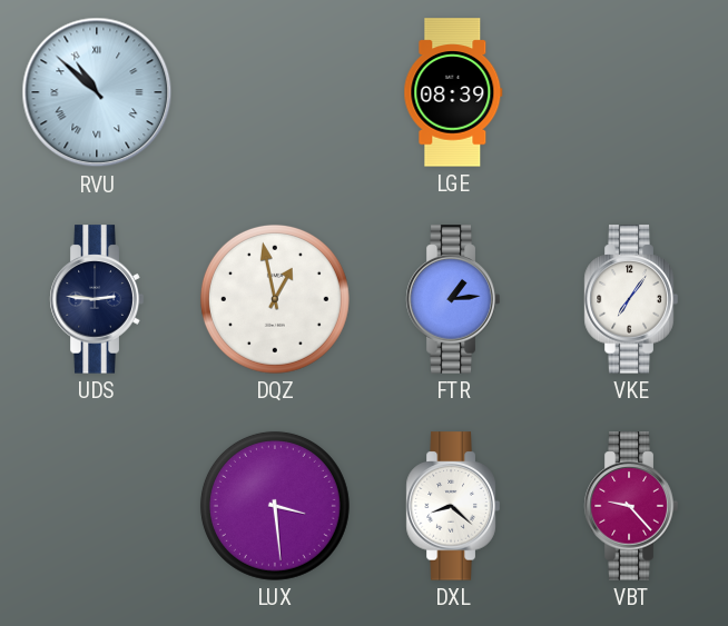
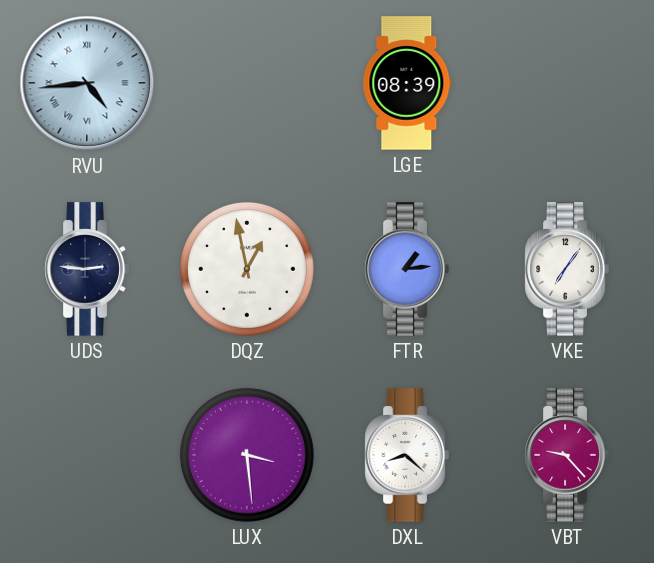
RVU: 10:52 -> 4:44 (87, 83)
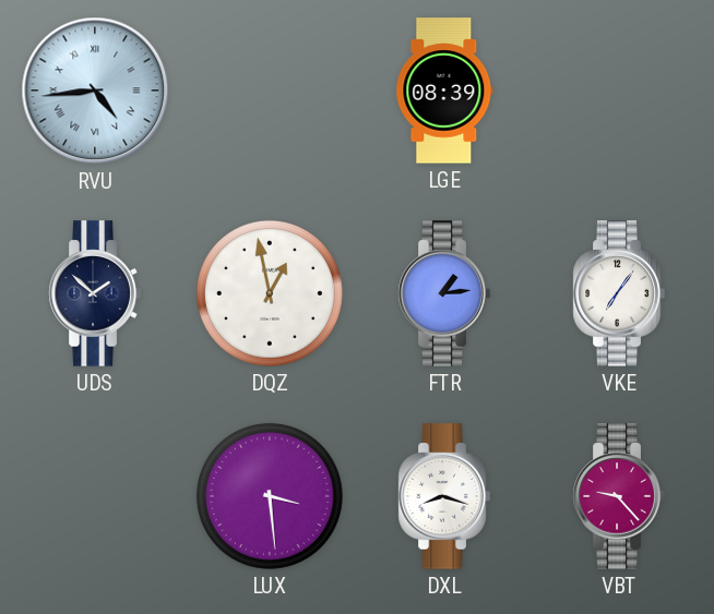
UDS: 2:46 -> 1:52 (95, 293)
DXL: 8:22 -> 8:18 (444, 496)
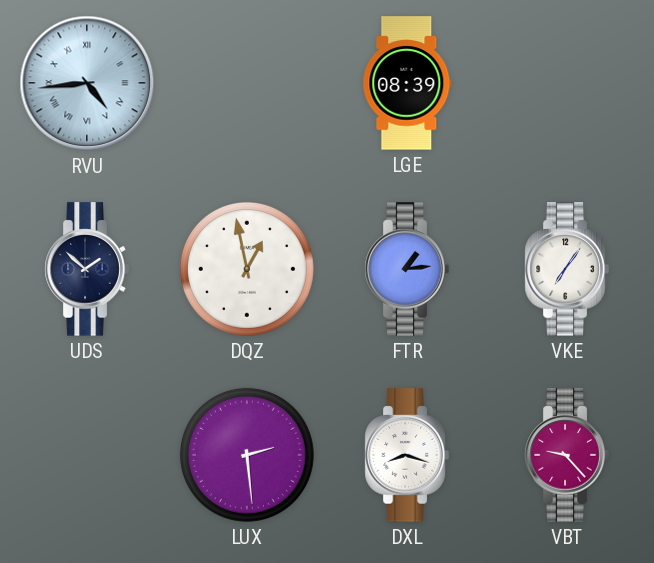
LUX: 3:29 -> 2:29 (247, 455)
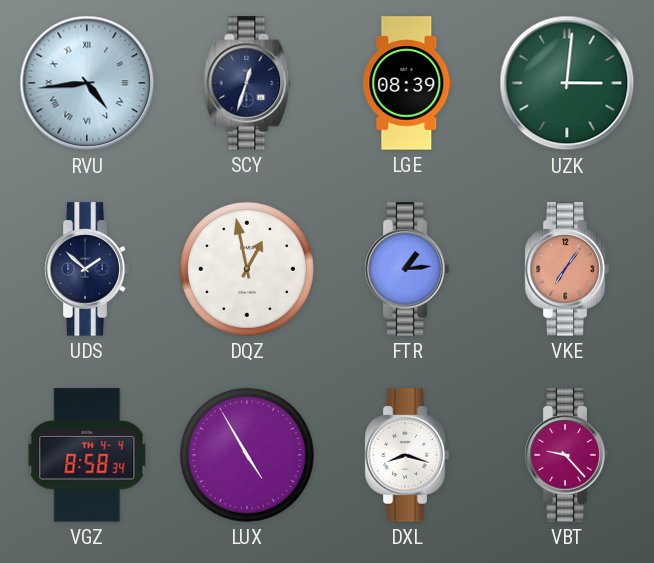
SCY: none -> 12:33 (247, 83)
UZK: none -> 3:01 (567, 83)
VKE dial: white -> salmon (567, 269)
VGZ: none -> 8:58 (87, 455)
LUX: 2:29 -> 4:55 (247, 455)
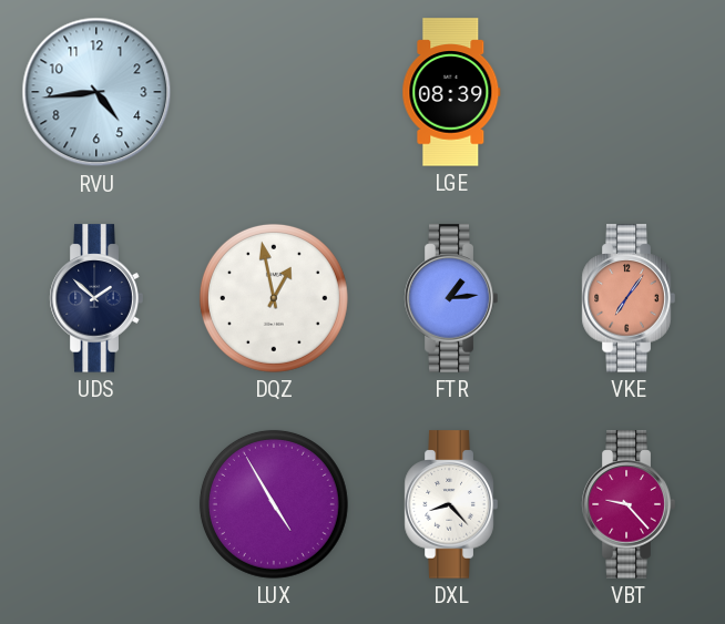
RVU numerals: Roman -> Arabic (96, 92)
SCY: 12:33 -> none (247, 83)
UZK: 3:01 -> none (567, 83)
VGZ: 8:58 -> none (87, 455)
DXL: 8:18 -> 8:23 (451, 504)
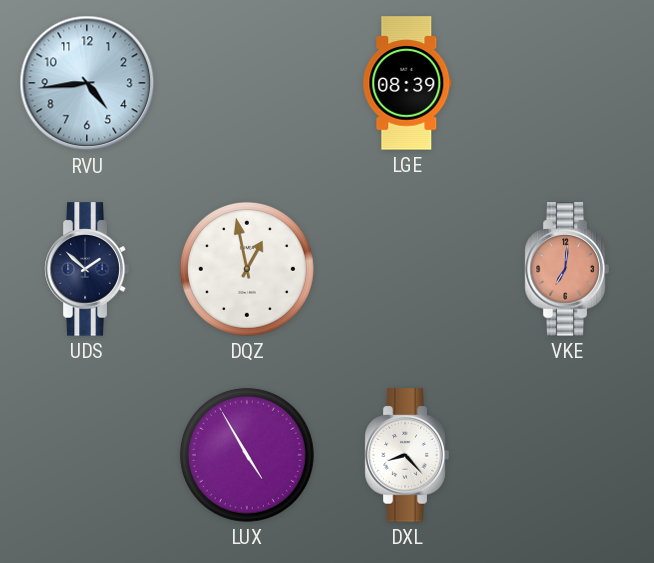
FTR: 1:14 -> none (451, 298)
VKE: 7:06 -> 7:01 (567, 269)
VBT: 9:23 -> none (629, 504)
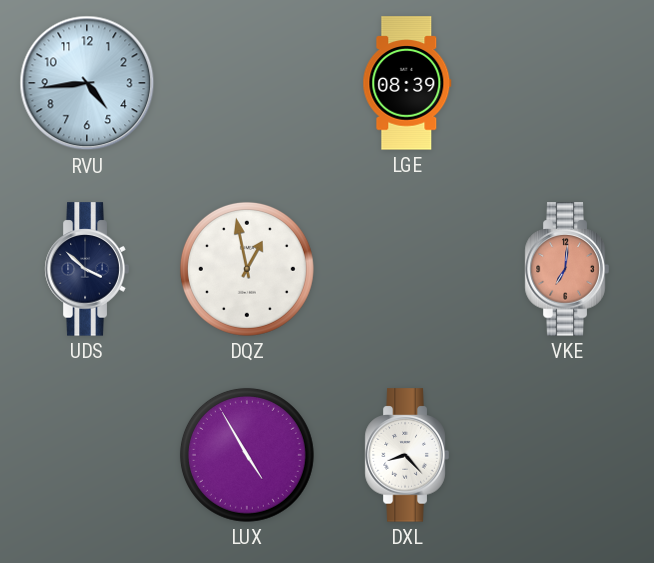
UDS: 1:52 -> 3:52 (87, 269)
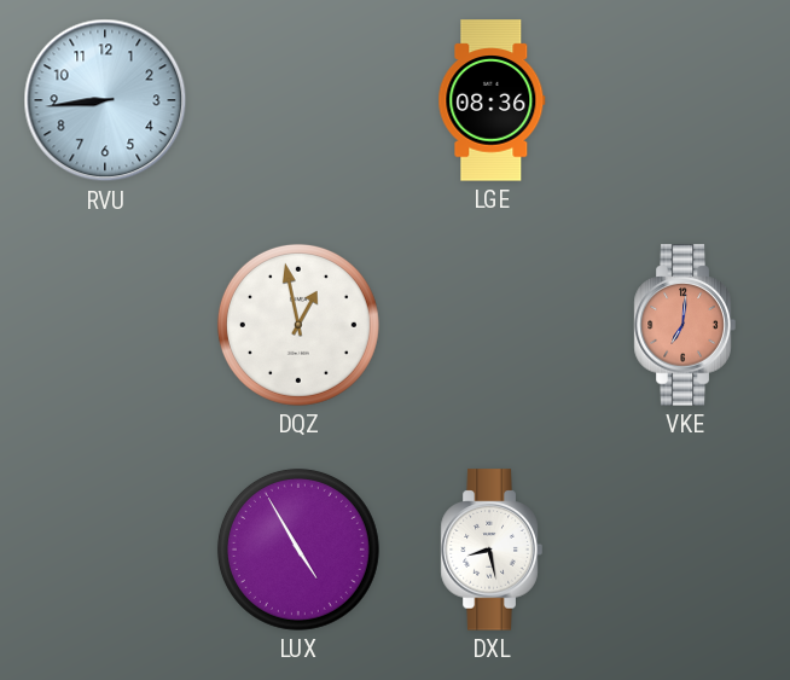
RVU: 4:44 -> 8:44 (105, 100)
LGE: 08:39 -> 08:36 (492, 100)
UDS: 3:52 -> none (87, 269)
DXL: 8:23 -> 8:28 (492, 550)
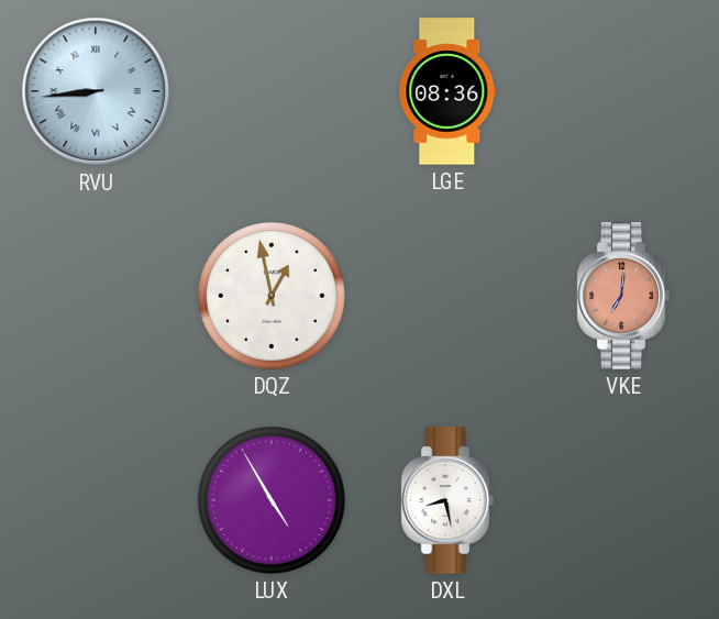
RVU numerals: Arabic -> Roman (96, 91)
